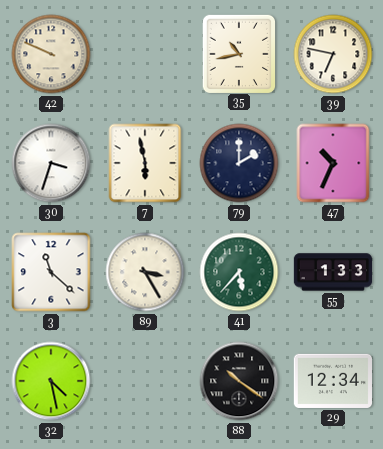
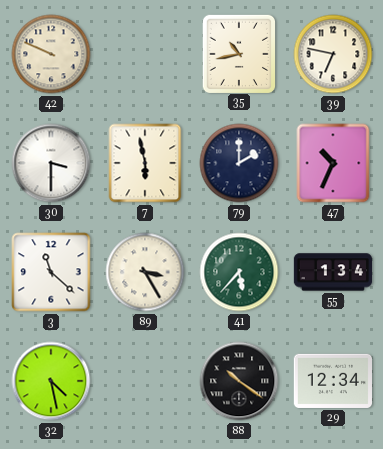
30: 3:33 -> 3:30 (51, 163)
55: 1:33 -> 1:34 (333, 272)
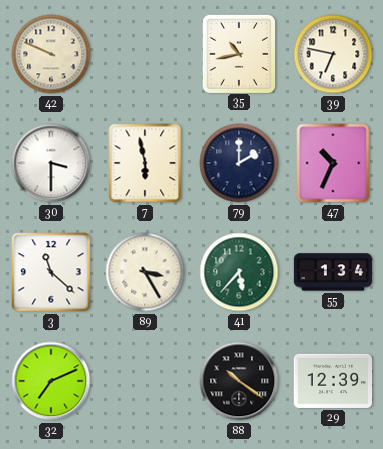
32: 4:28 -> 7:11 (51, 381)
29: 12:34 -> 12:39 (332, 381)
